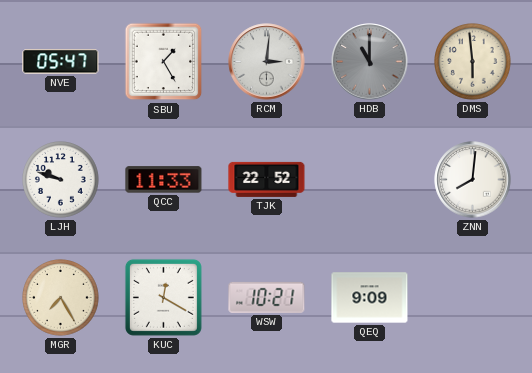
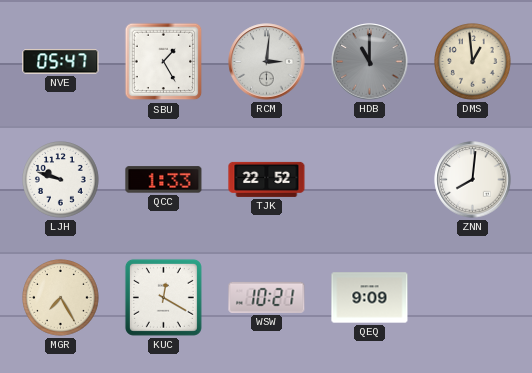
DMS: 5:59 -> 12:59 (473, 62)
QCC: 11:33 -> 1:33 (164, 180)
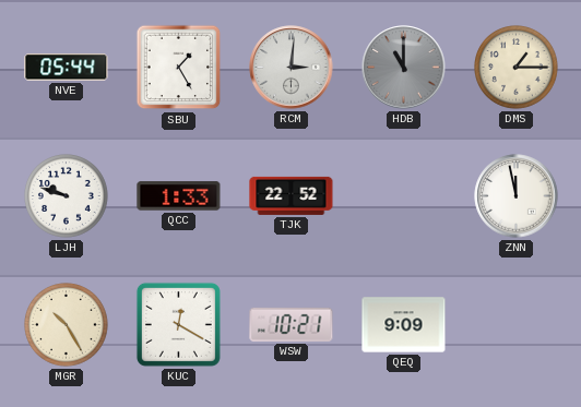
NVE: 05:47 -> 05:44 (67, 68)
DMS: 12:59 -> 1:15 (517, 68)
ZNN: 8:01 -> 11:58 (517, 196)
MGR: 7:25 -> 10:25 (67, 325)
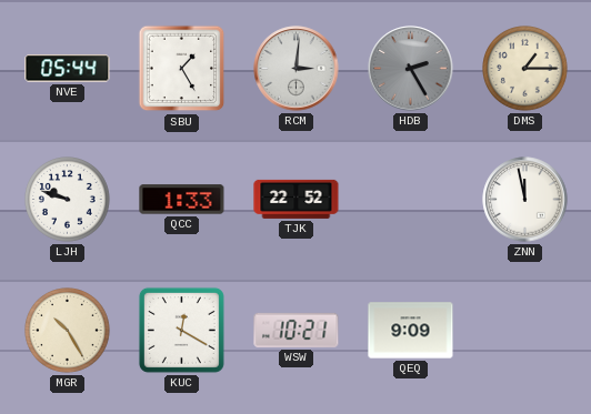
HDB: 11:00 -> 2:25 (411, 69)
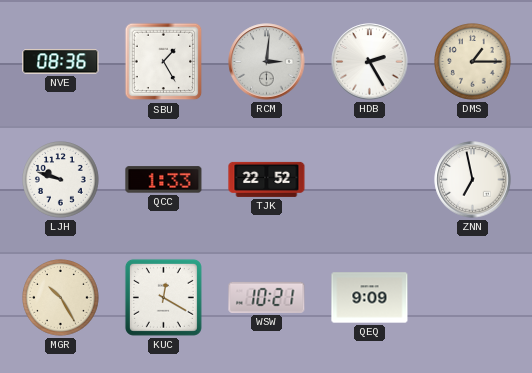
NVE: 05:44 -> 08:36 (61, 62)
HDB dial: grey -> white (370, 62)
ZNN: 11:58 -> 6:58 (473, 180)
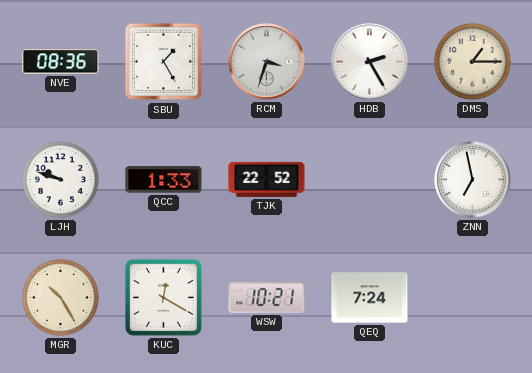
RCM: 3:01 -> 3:33 (267, 62)
QEQ: 9:09 -> 7:24 (370, 298)
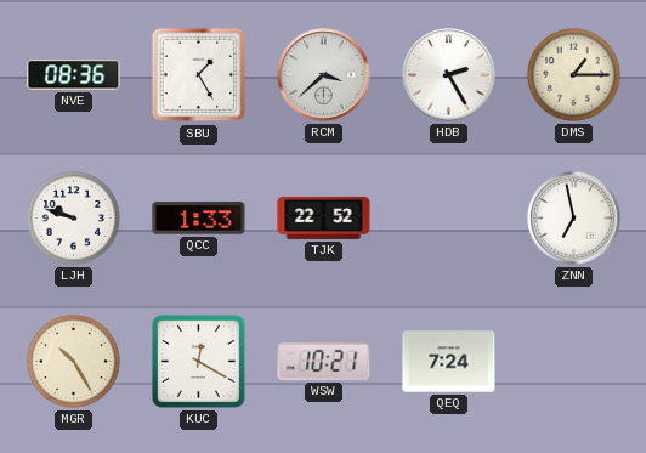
RCM: 3:33 -> 3:38 (324, 75)
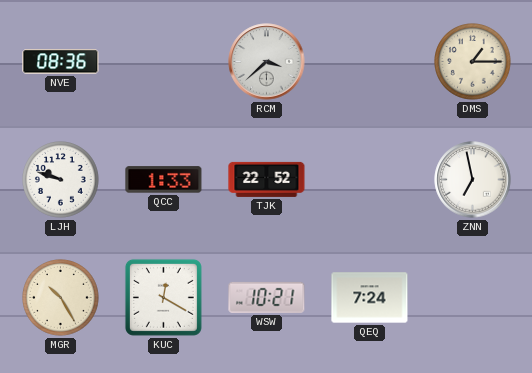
SBU: 1:25 -> none (199, 75)
HDB: 2:25 -> none (449, 75)
